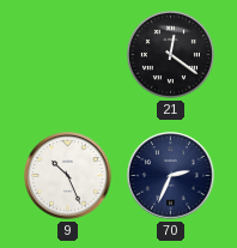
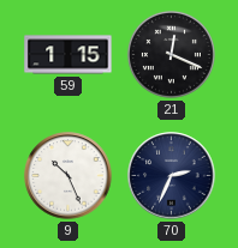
59: none -> 1:15 (69, 55)
21: 12:21 -> 12:19 (171, 54)
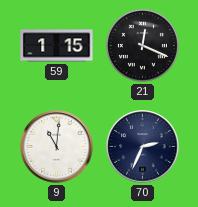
9: 10:26 -> 11:01 (57, 147)
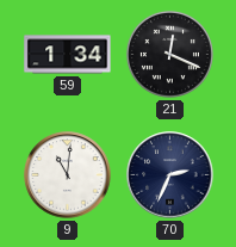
59: 1:15 -> 1:34 (68, 55)
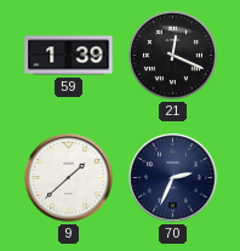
59: 1:34 -> 1:39 (69, 56)
9: 11:01 -> 1:38 (69, 178)
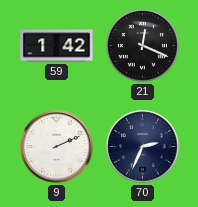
59: 1:39 -> 1:42 (57, 46)
9: 1:38 -> 2:11 (57, 147)
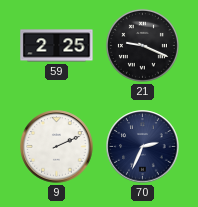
59: 1:42 -> 2:25 (57, 46)
21: 12:19 -> 9:19 (142, 45)
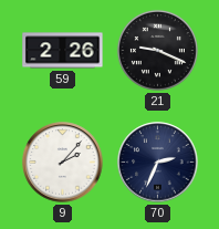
59: 2:25 -> 2:26 (63, 51)
9: 2:11 -> 2:07 (63, 163)
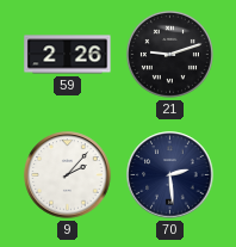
21: 9:19 -> 9:12 (169, 54)
70: 2:34 -> 2:29 (170, 175)
